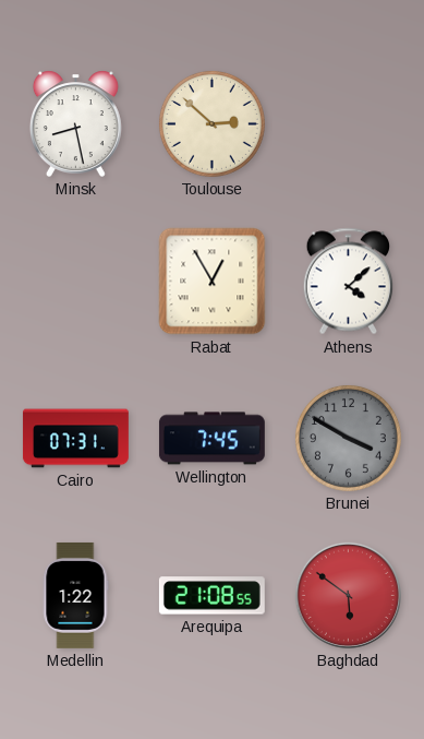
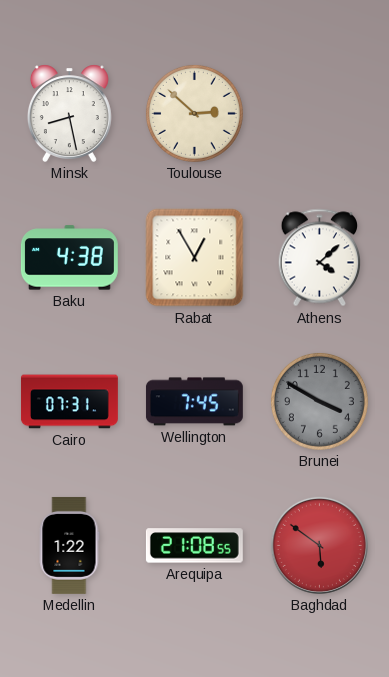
Baku: none -> 4:38 (69, 258)
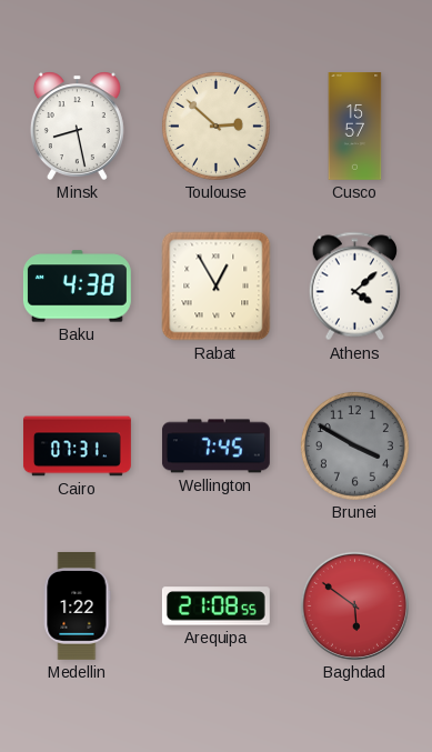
Cusco: none -> 15:57 (355, 127)
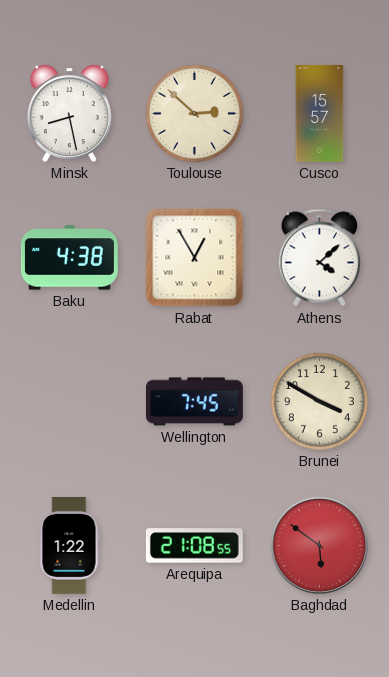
Cairo: 07:31 -> none (77, 447)
Brunei dial: grey -> cream (319, 401)
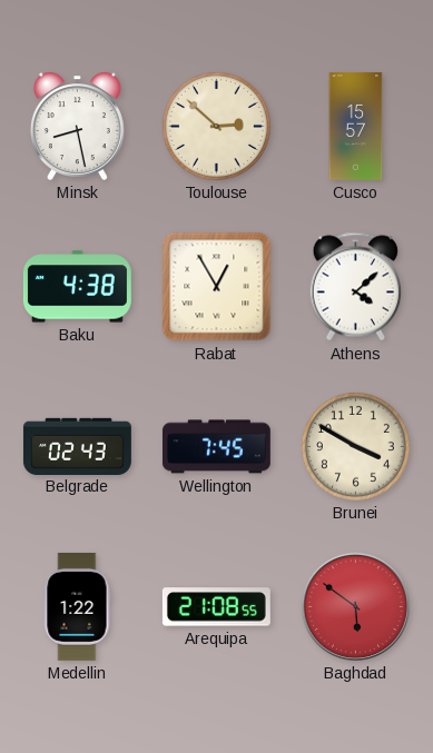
Belgrade: none -> 02:43 (78, 446)
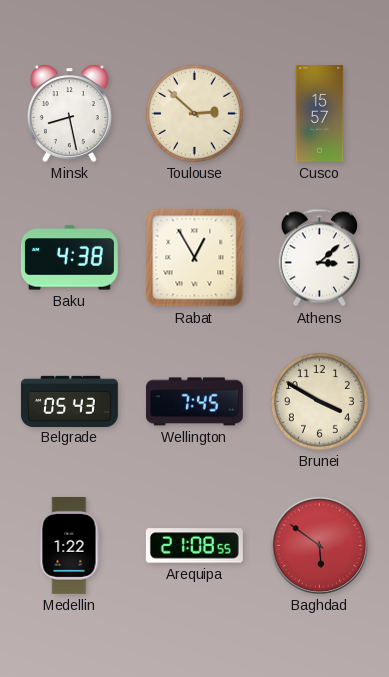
Athens: 4:08 -> 3:08 (319, 258)
Belgrade: 02:43 -> 05:43 (70, 401)
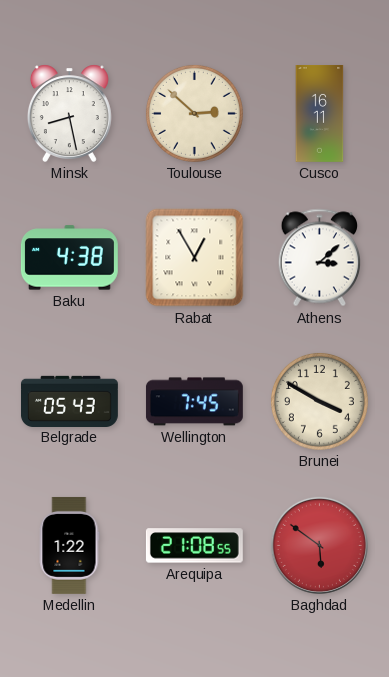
Cusco: 15:57 -> 16:11 (320, 114)
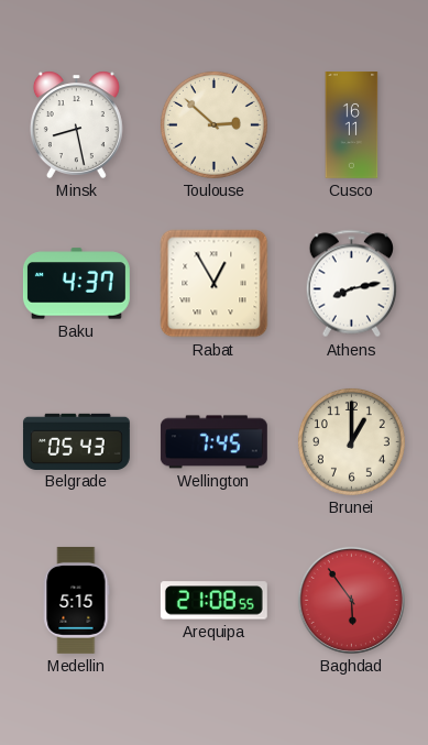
Baku: 4:38 -> 4:37 (76, 284)
Athens: 3:08 -> 8:13 (351, 284)
Brunei: 3:50 -> 1:00 (351, 441)
Medellin: 1:22 -> 5:15 (76, 600)
Baghdad: 5:51 -> 5:54 (351, 600)
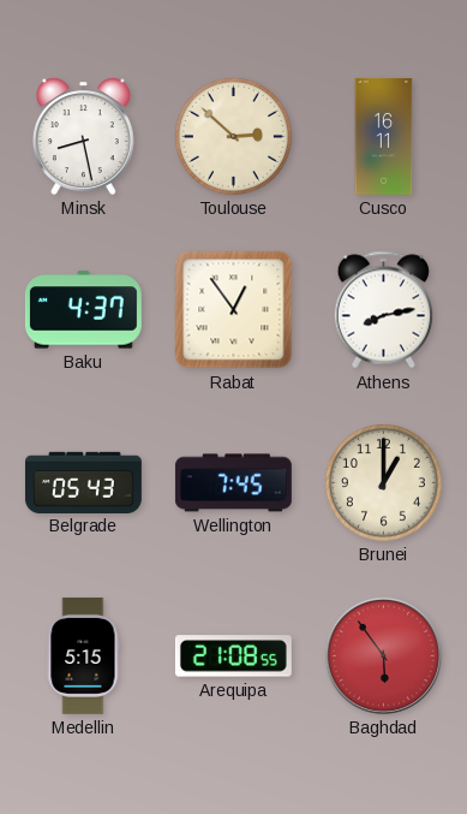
Rabat: 12:55 -> 12:54 (234, 310)
